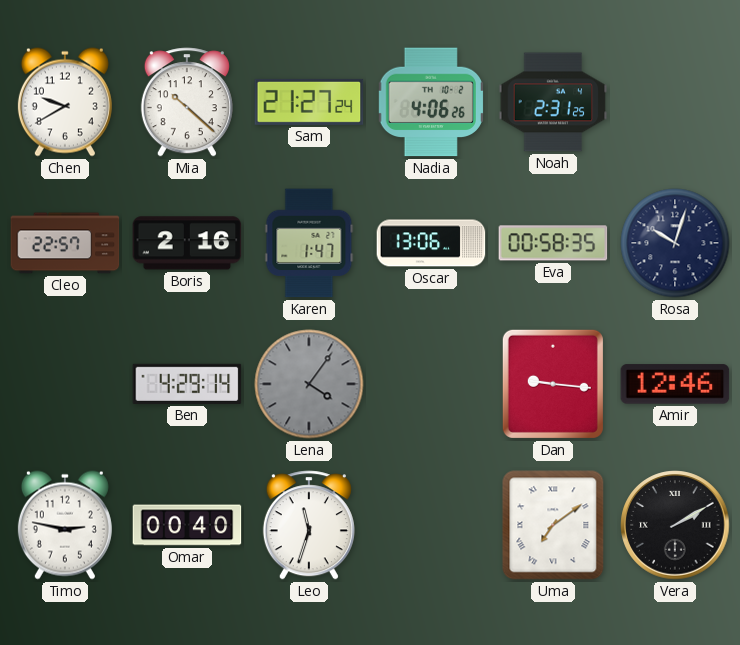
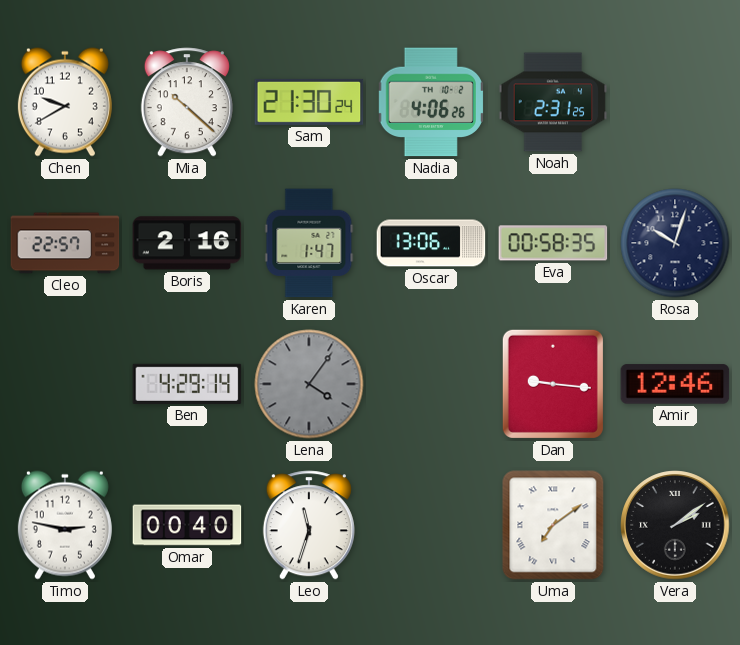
Sam: 21:27 -> 21:30 (309, 102)
Vera: 2:10 -> 2:09 (675, 525)
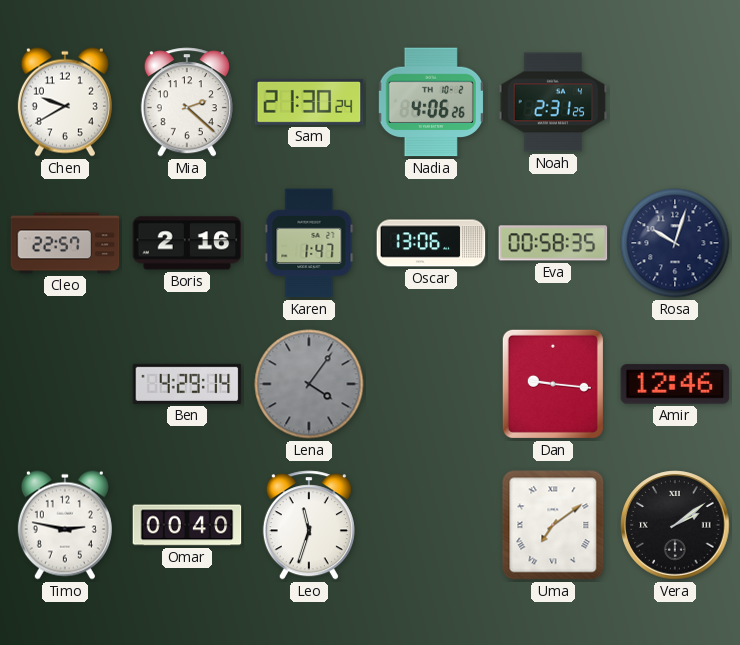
Mia: 10:22 -> 2:22 (187, 102)
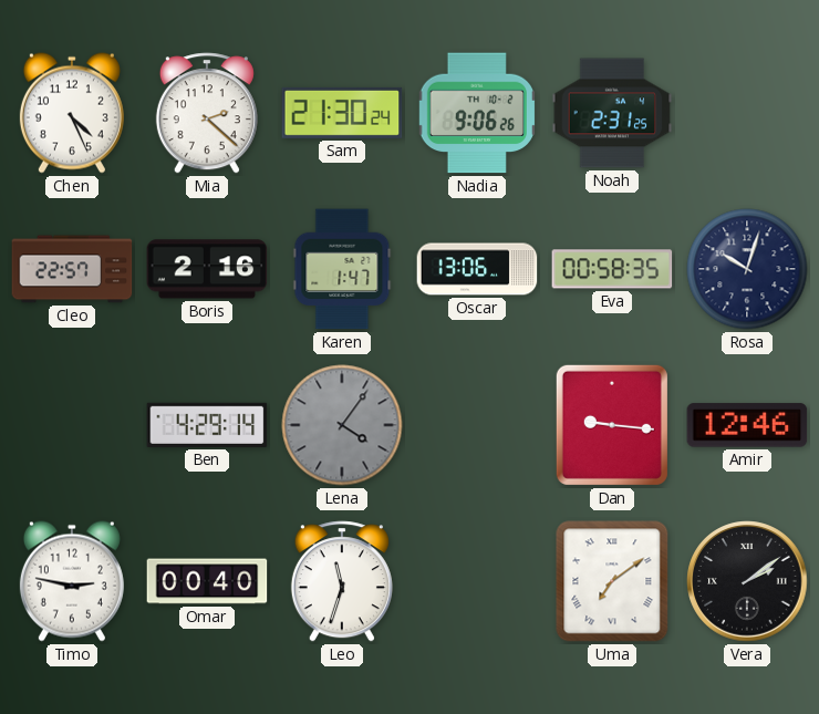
Chen: 9:40 -> 4:26 (72, 113)
Nadia: 4:06 -> 9:06 (477, 113)
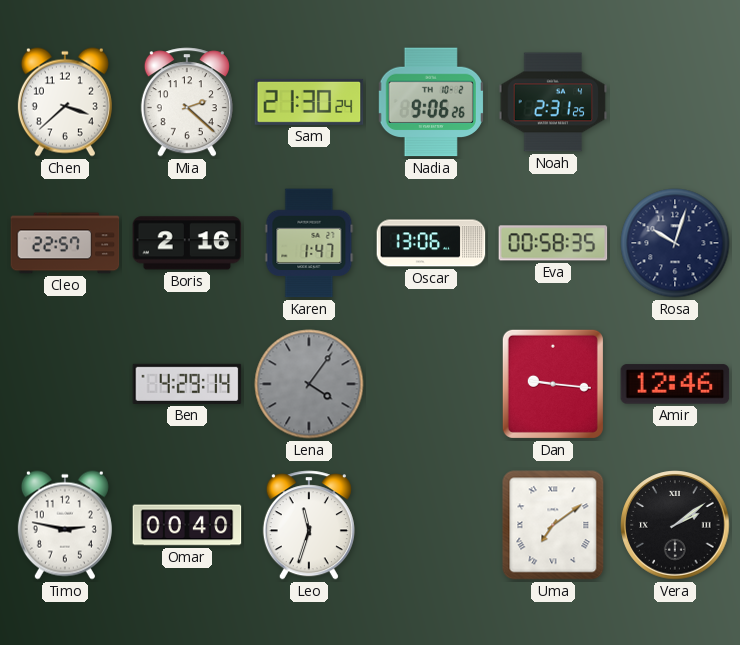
Chen: 4:26 -> 3:38 (65, 102)
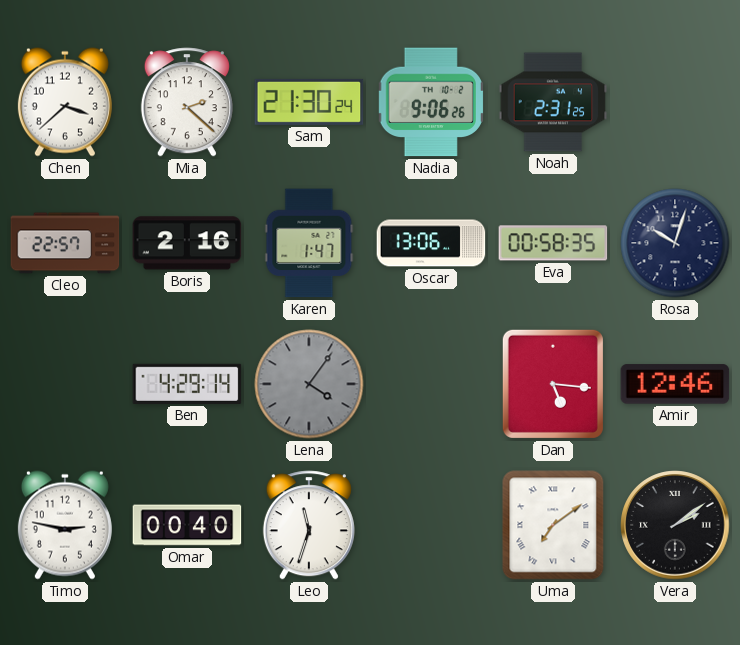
Dan: 9:16 -> 5:16 (553, 384)
